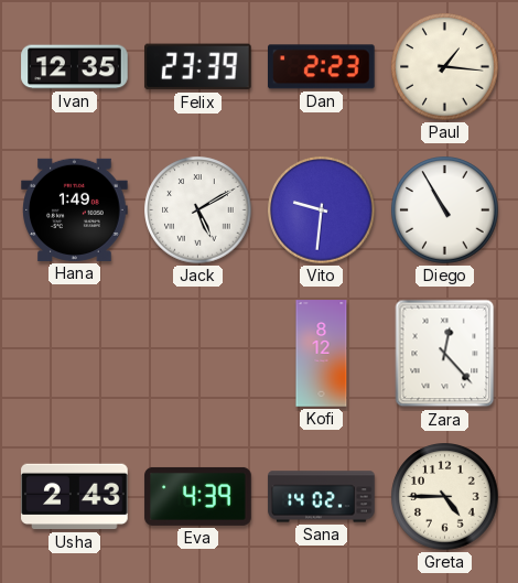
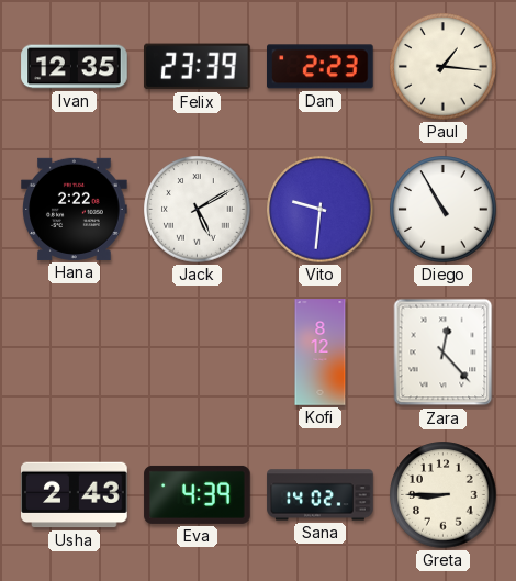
Hana: 1:49 -> 2:22 (75, 209)
Greta: 4:45 -> 8:45 (444, 495)
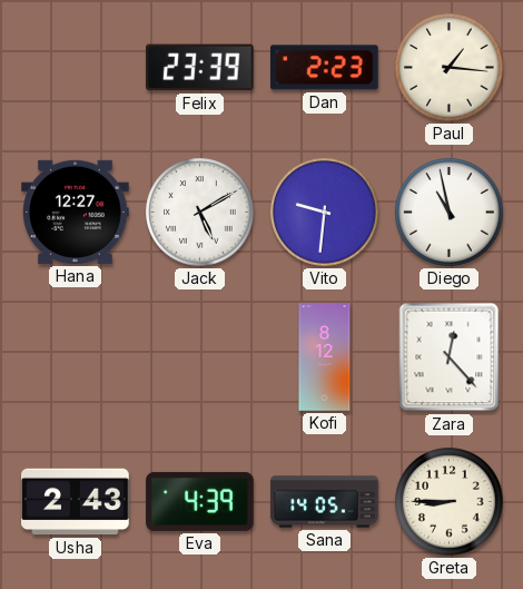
Ivan: 12:35 -> none (75, 67)
Hana: 2:22 -> 12:27 (76, 212)
Diego: 10:55 -> 10:58 (450, 213)
Sana: 14:02 -> 14:05 (325, 502)
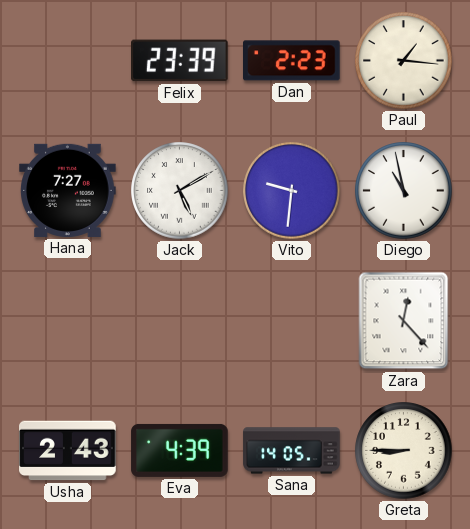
Hana: 12:27 -> 7:27 (68, 190)
Kofi: 8:12 -> none (325, 357)
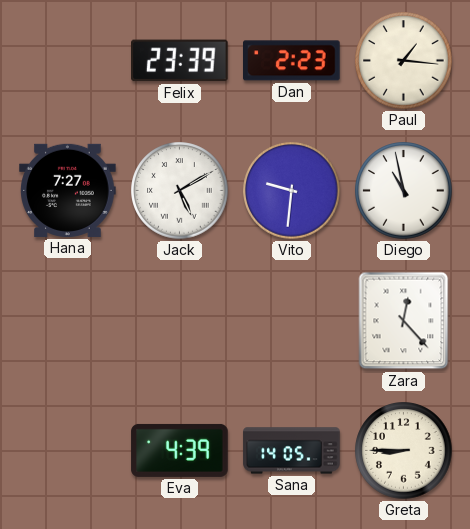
Usha: 2:43 -> none (68, 451)
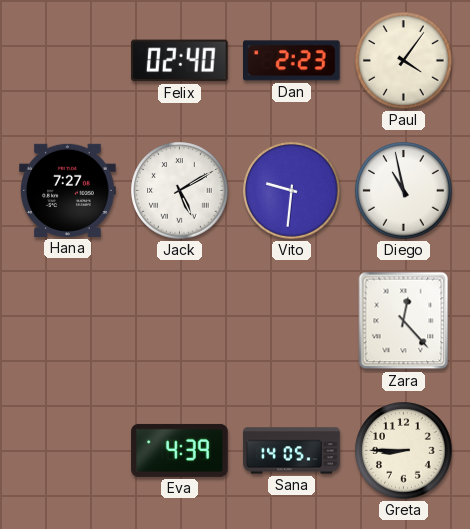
Felix: 23:39 -> 02:40 (180, 61)
Paul: 1:16 -> 4:06 (404, 61)
